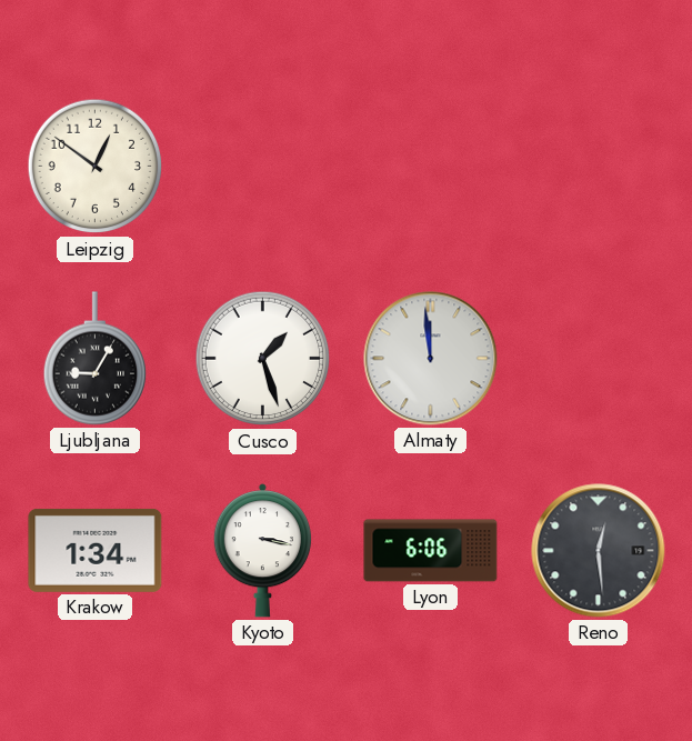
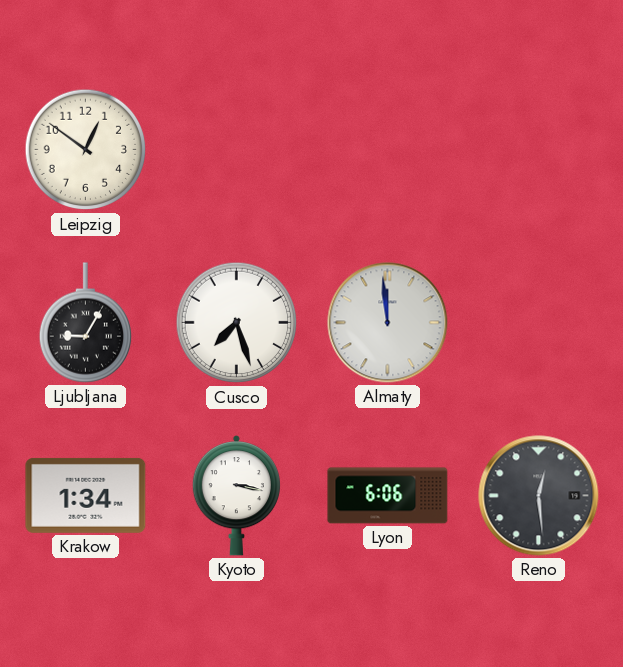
Cusco: 1:27 -> 7:27 (237, 323)
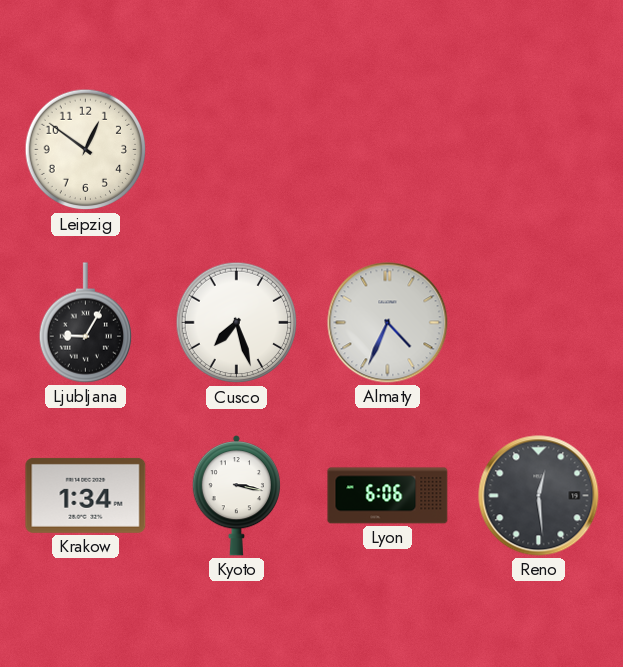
Almaty: 11:59 -> 4:34 (388, 323)
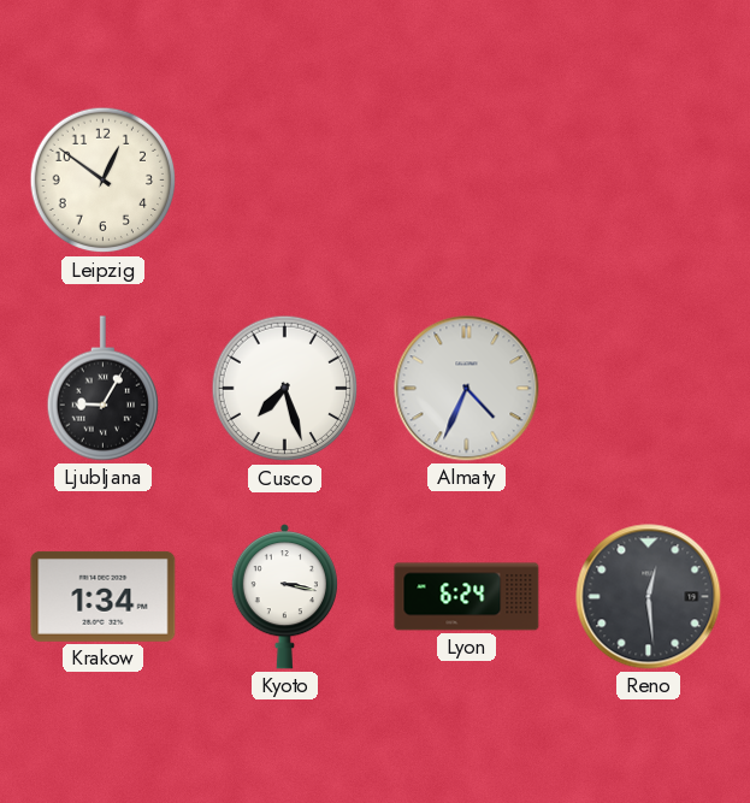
Lyon: 6:06 -> 6:24 (467, 597)
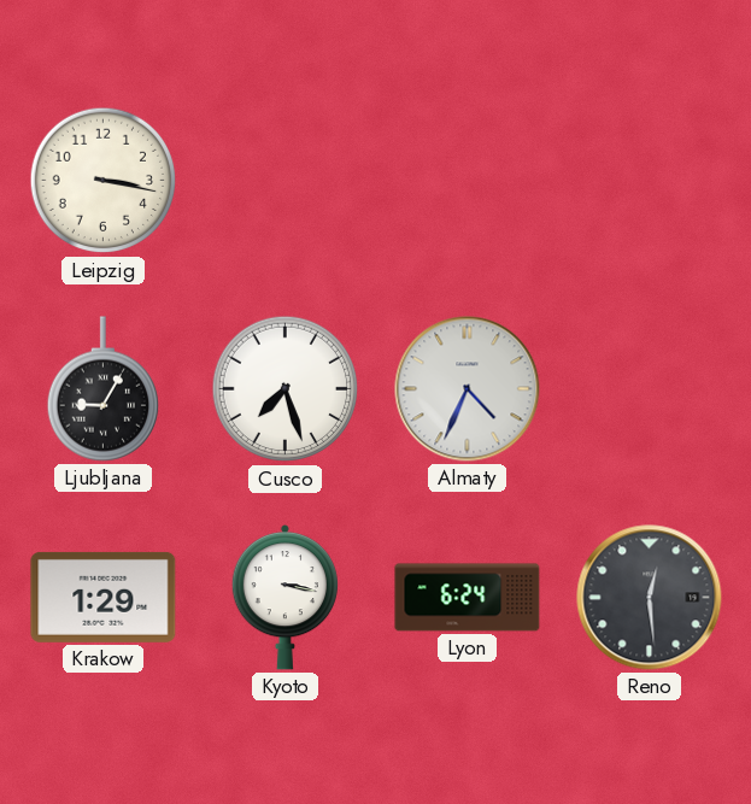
Leipzig: 12:51 -> 3:17 (104, 181)
Krakow: 1:34 -> 1:29 (104, 597)
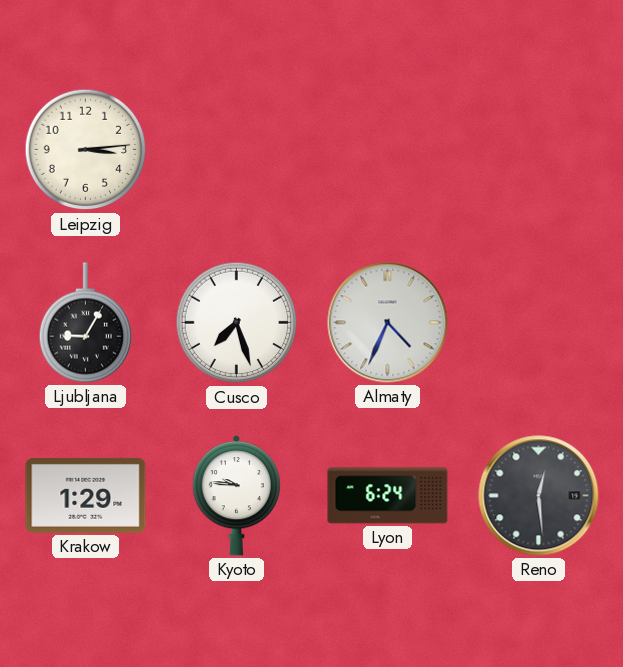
Leipzig: 3:17 -> 3:14 (86, 150)
Kyoto: 3:17 -> 9:46 (236, 496)
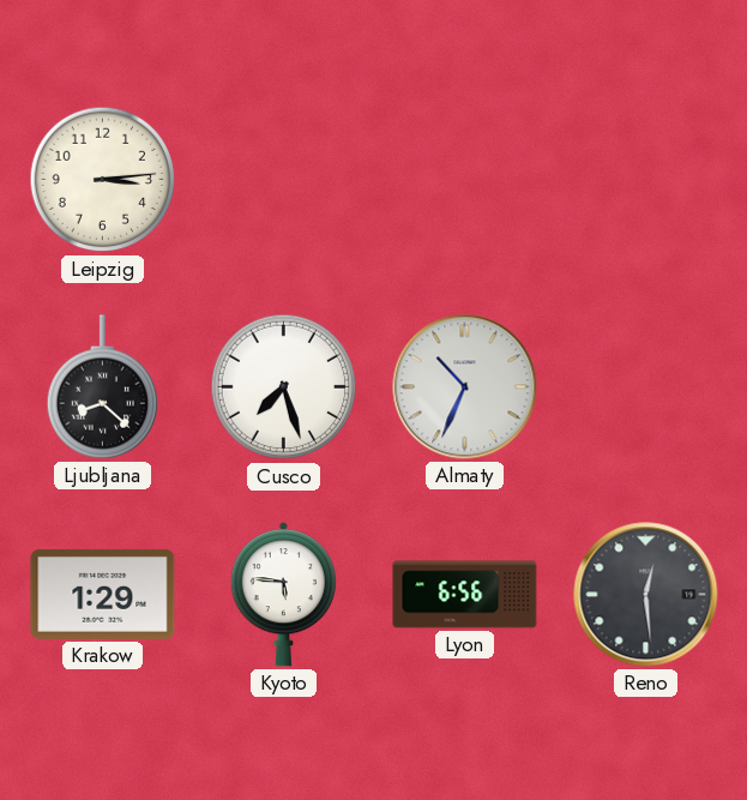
Ljubljana: 9:05 -> 8:22 (102, 387)
Almaty: 4:34 -> 10:34 (465, 387)
Kyoto: 9:46 -> 5:46 (283, 595)
Lyon: 6:24 -> 6:56 (465, 595)
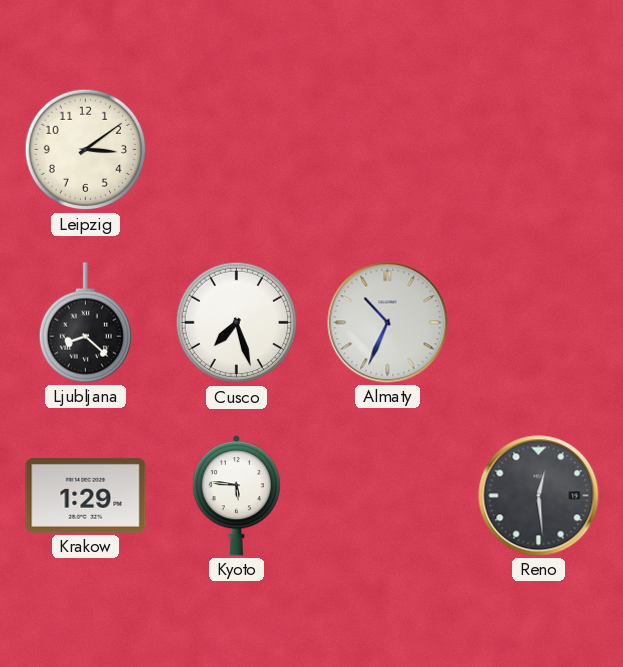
Leipzig: 3:14 -> 3:09 (86, 150)
Lyon: 6:56 -> none (465, 595)
